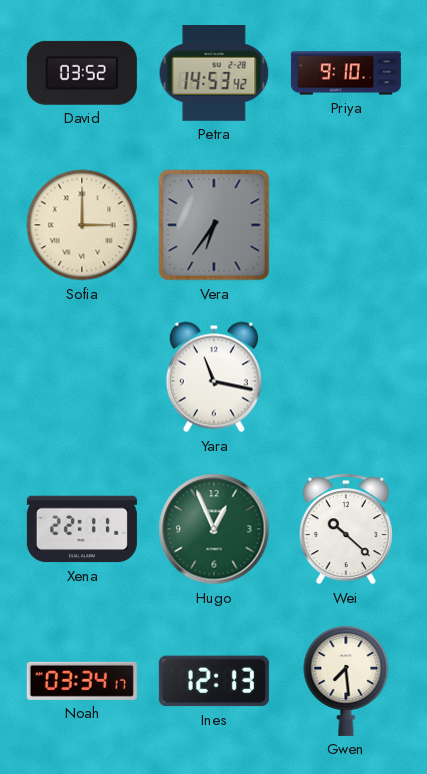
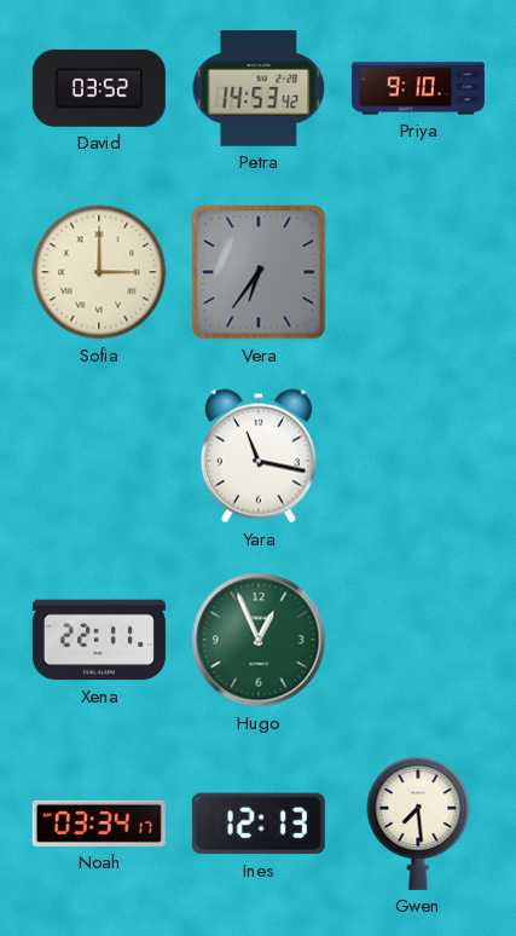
Wei: 10:22 -> none (346, 529)
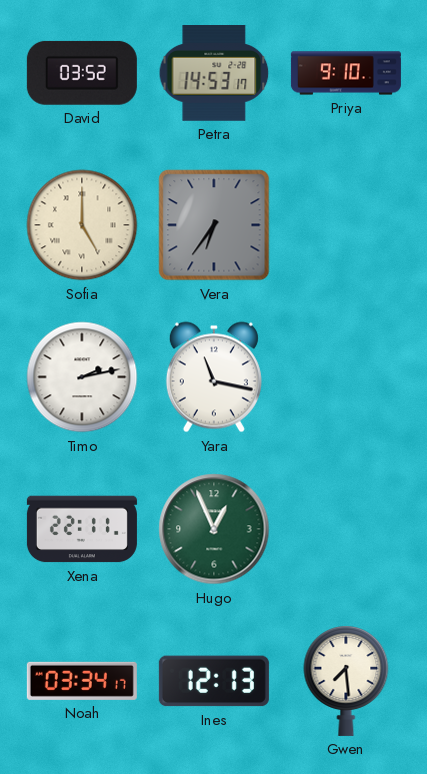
Petra: 14:53:42 -> 14:53:17 (214, 74)
Sofia: 3:00 -> 5:00 (82, 225)
Timo: none -> 2:13 (82, 377)
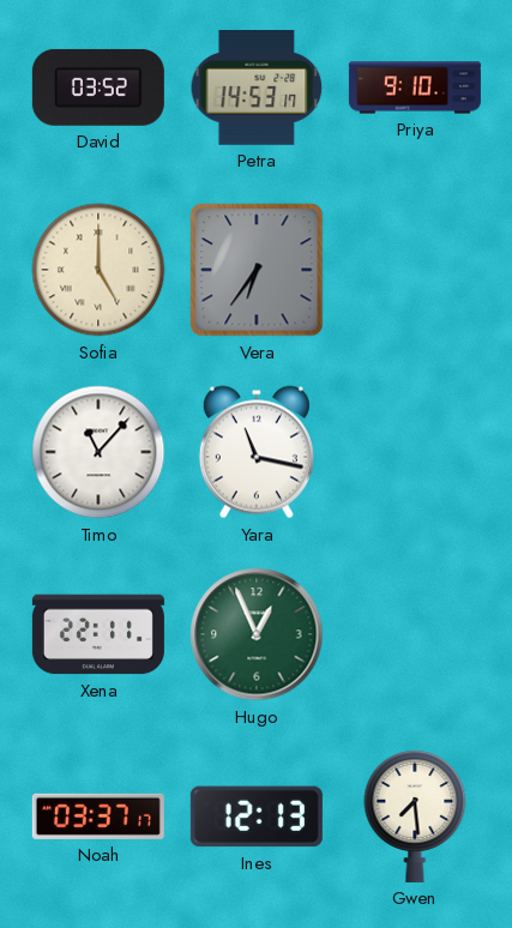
Timo: 2:13 -> 11:07 (98, 452)
Noah: 03:34 -> 03:37 (98, 816)
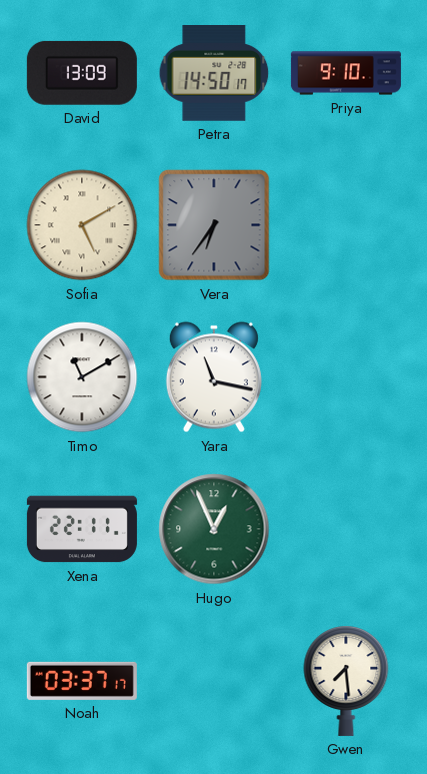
David: 03:52 -> 13:09 (82, 73)
Petra: 14:53 -> 14:50 (214, 74)
Sofia: 5:00 -> 5:10 (82, 225)
Timo: 11:07 -> 11:10 (82, 377)
Ines: 12:13 -> none (257, 816)
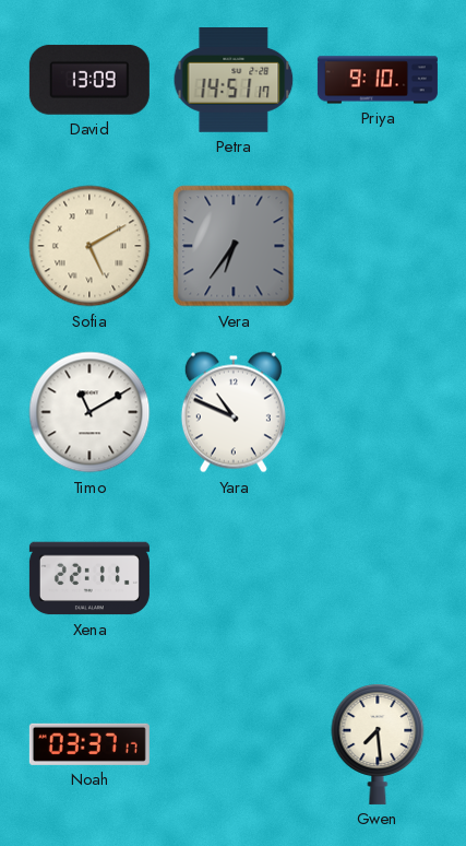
Petra: 14:50 -> 14:51 (234, 81)
Yara: 11:17 -> 10:49 (234, 412)
Hugo: 12:56 -> none (214, 529)
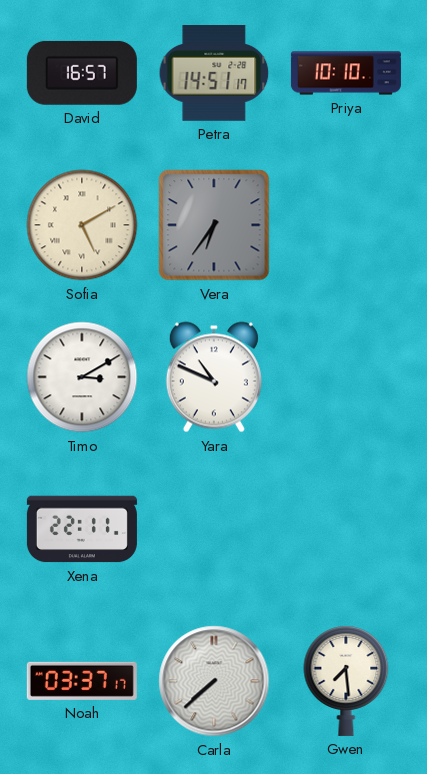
David: 13:09 -> 16:57 (82, 73)
Priya: 9:10 -> 10:10 (346, 73)
Timo: 11:10 -> 3:10 (82, 377)
Carla: none -> 7:38 (214, 681)
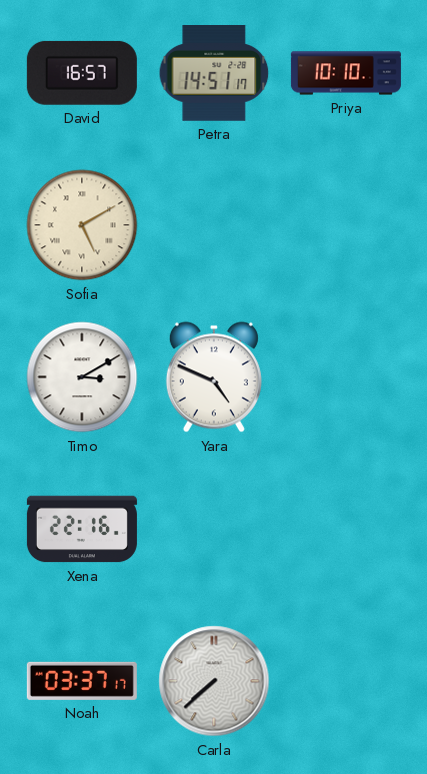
Vera: 6:36 -> none (214, 225)
Yara: 10:49 -> 4:49 (214, 377)
Xena: 22:11 -> 22:16 (82, 529)
Gwen: 7:29 -> none (346, 681)
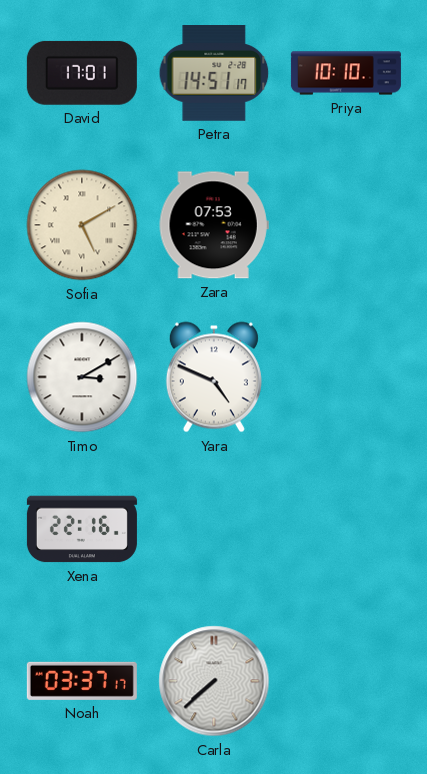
David: 16:57 -> 17:01 (82, 73)
Zara: none -> 07:53 (214, 225)
